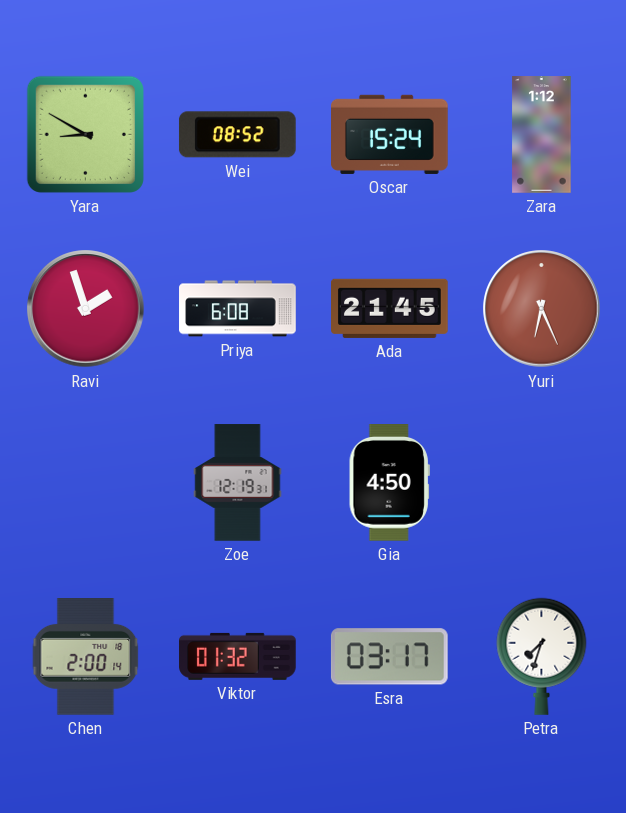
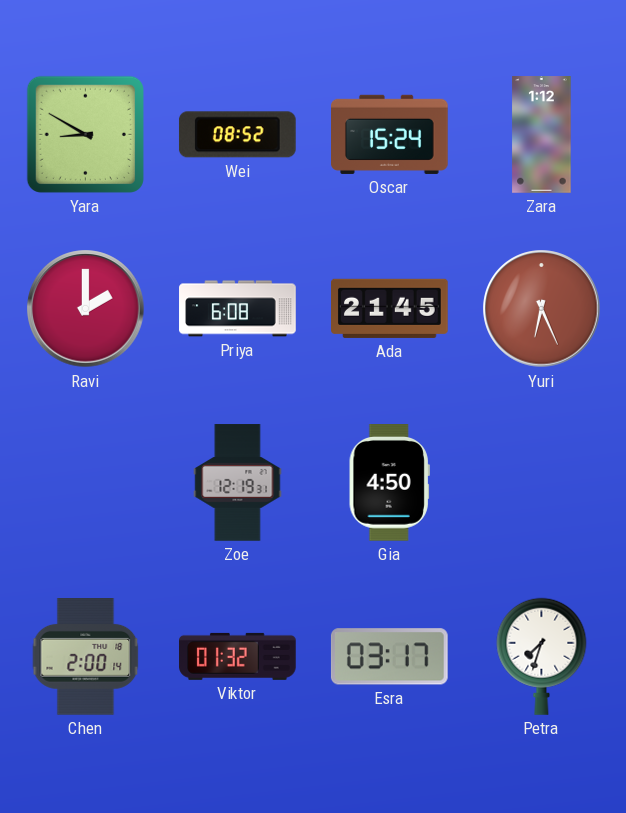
Ravi: 1:57 -> 2:00 (86, 309)
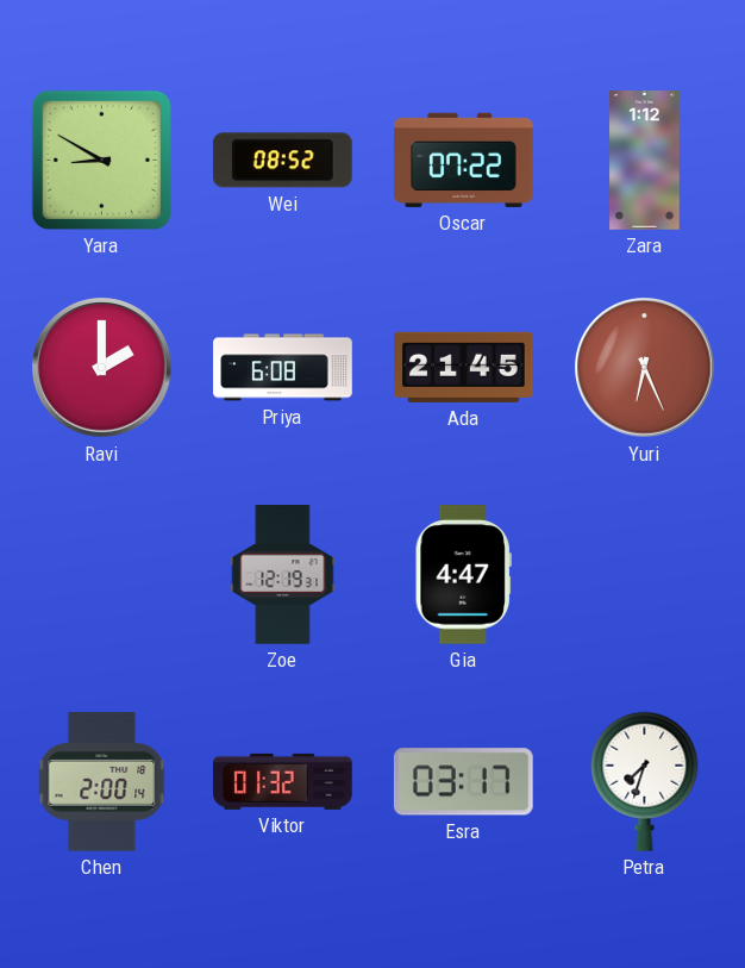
Oscar: 15:24 -> 07:22 (464, 160)
Gia: 4:50 -> 4:47 (463, 575)
